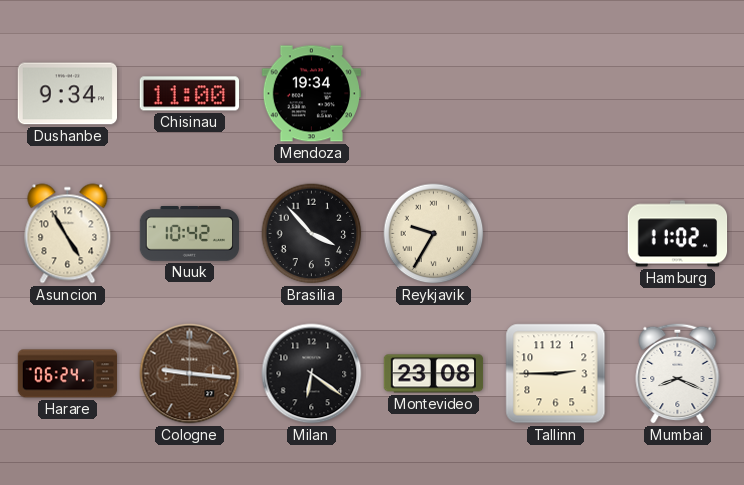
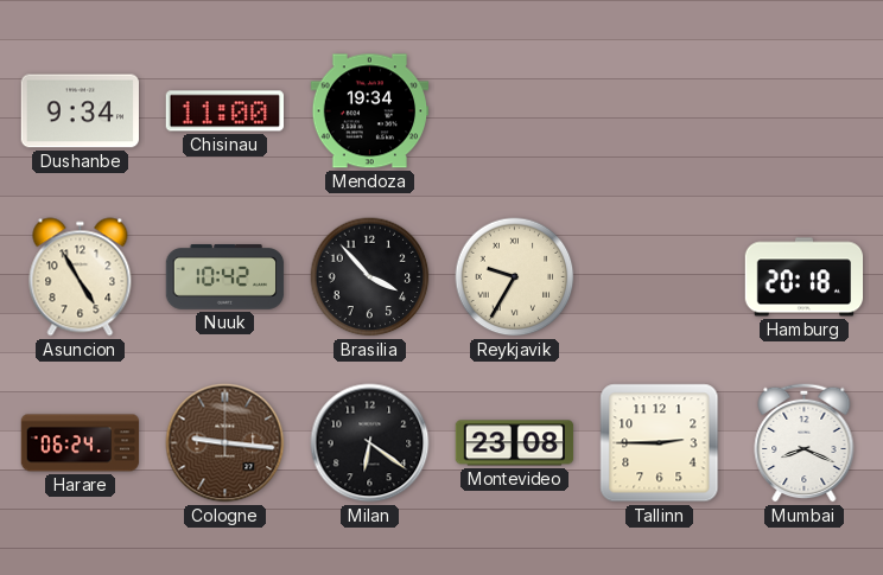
Hamburg: 11:02 -> 20:18 (805, 277)
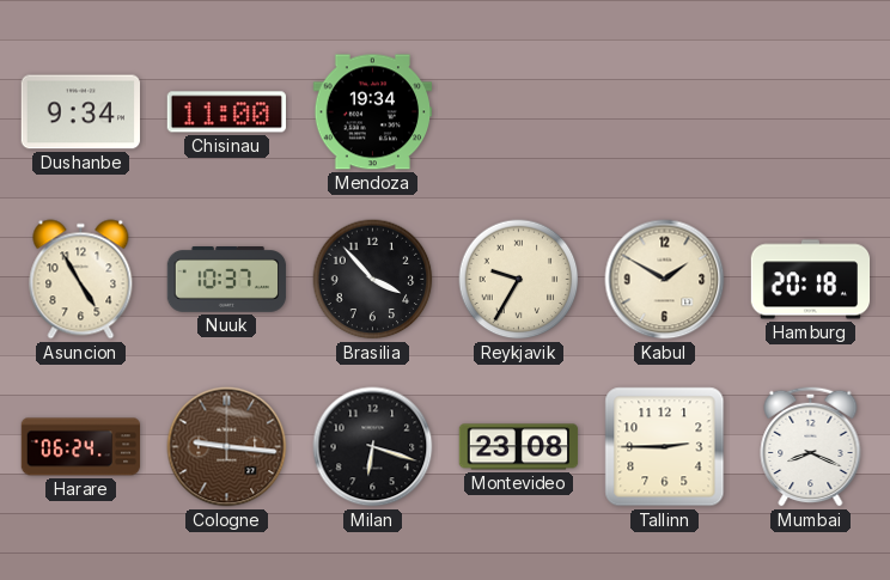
Nuuk: 10:42 -> 10:37 (227, 280)
Kabul: none -> 1:50 (665, 280)
Milan: 6:21 -> 6:18 (373, 447)
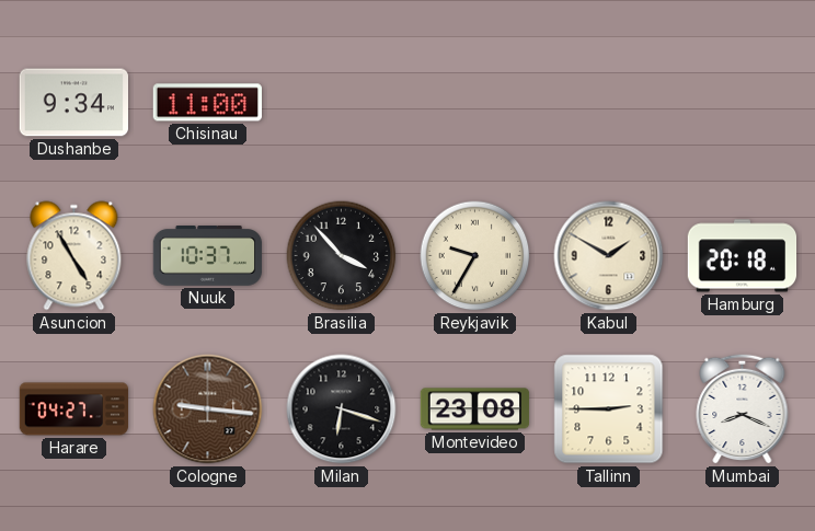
Mendoza: 19:34 -> none (373, 112)
Harare: 06:24 -> 04:27 (74, 409)
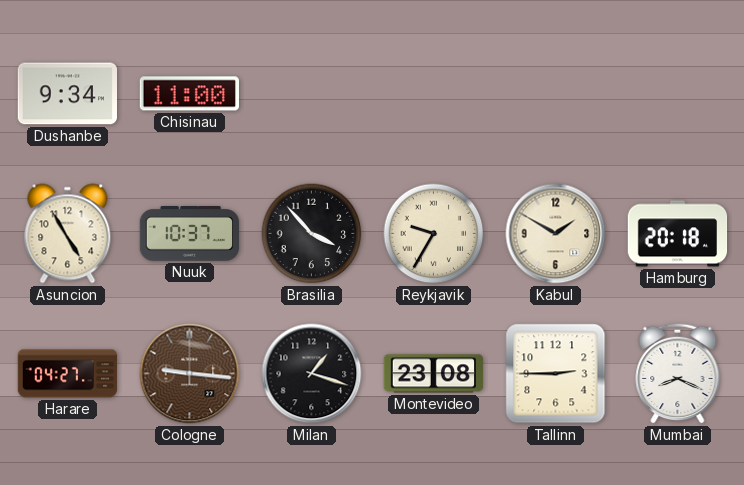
Milan: 6:18 -> 1:18 (312, 374)
